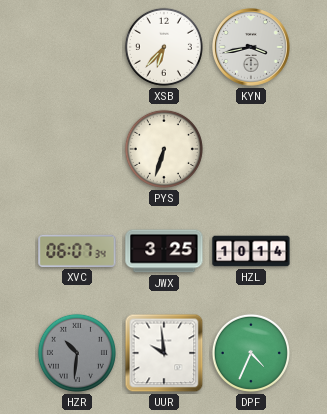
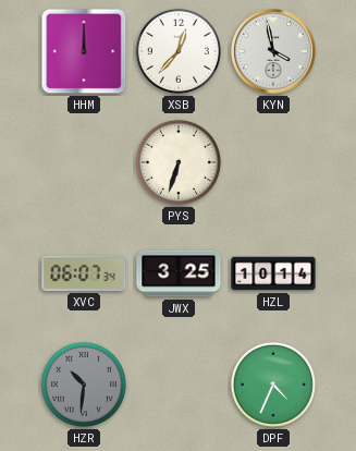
HHM: none -> 12:00 (84, 51)
XSB: 6:37 -> 12:37 (179, 51)
KYN: 3:43 -> 3:58 (274, 52)
UUR: 9:59 -> none (164, 353)
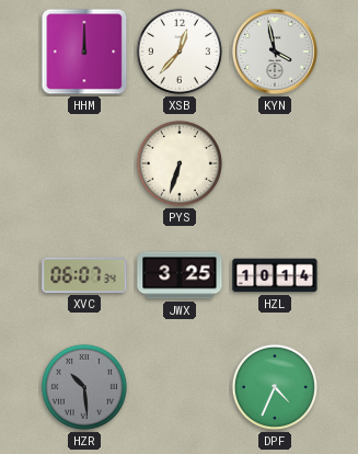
HZR: 10:31 -> 10:29 (84, 387)
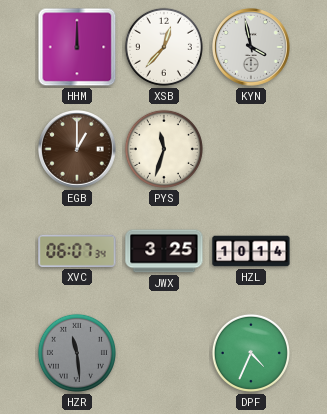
EGB: none -> 1:00 (78, 150)
PYS: 6:33 -> 11:33 (164, 149)
HZR: 10:29 -> 11:29 (77, 353)
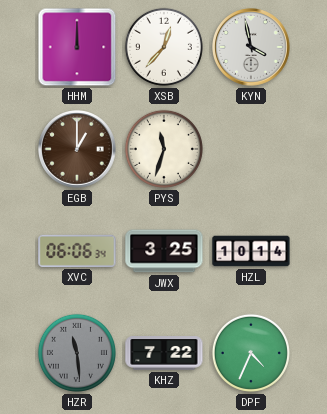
XVC: 06:07 -> 06:06 (77, 251)
KHZ: none -> 7:22 (164, 353)
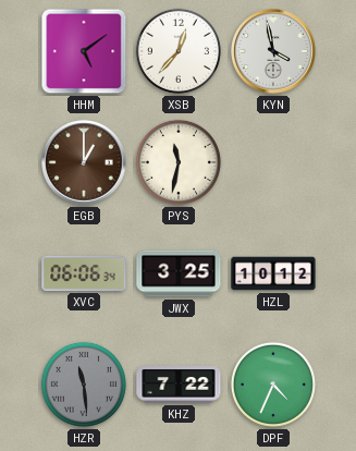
HHM: 12:00 -> 5:09 (84, 51)
PYS: 11:33 -> 11:32 (179, 162)
HZL: 10:14 -> 10:12 (273, 273)
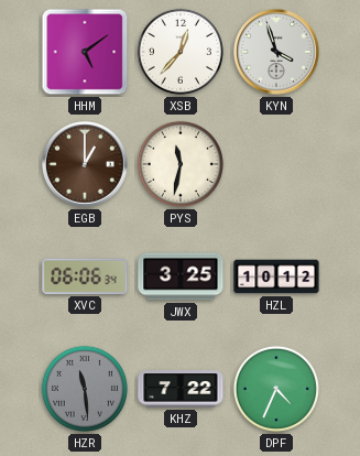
KYN: 3:58 -> 3:57 (277, 53)
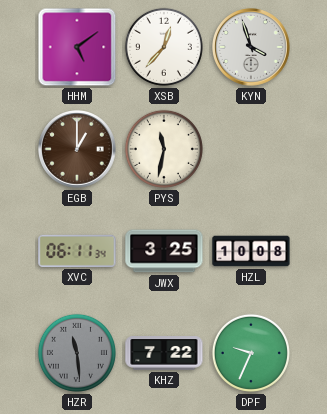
XVC: 06:06 -> 06:11 (77, 251)
HZL: 10:12 -> 10:08 (251, 251)
DPF: 4:34 -> 9:34 (251, 353)
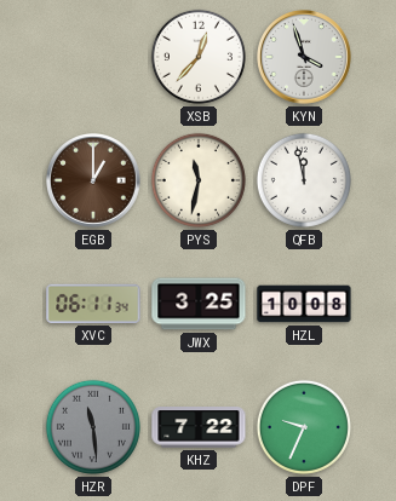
HHM: 5:09 -> none (77, 47)
QFB: none -> 11:58 (304, 180)
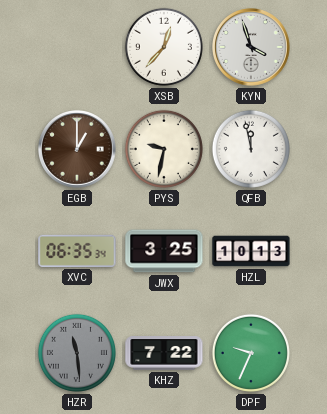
PYS: 11:32 -> 9:32 (164, 149)
XVC: 06:11 -> 06:35 (77, 251)
HZL: 10:08 -> 10:13 (251, 251)
